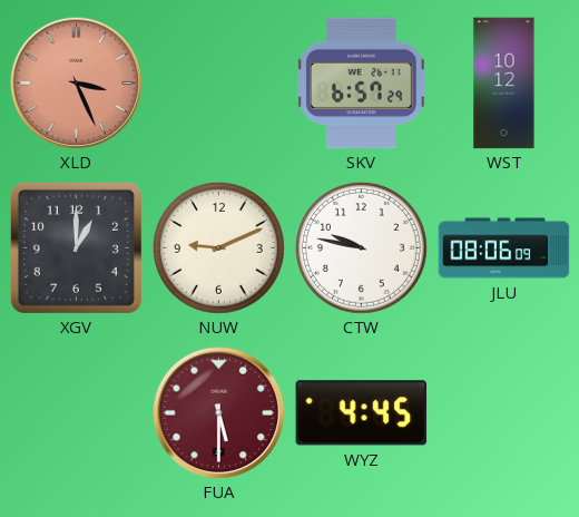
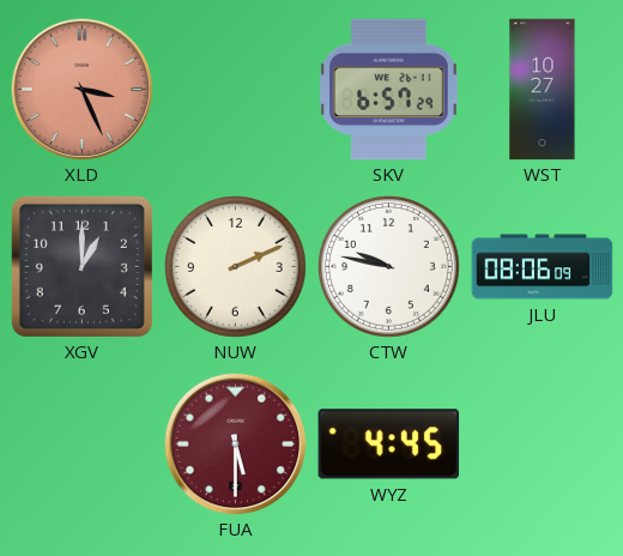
WST: 10:12 -> 10:27 (543, 90)
NUW: 9:11 -> 2:11 (236, 267)
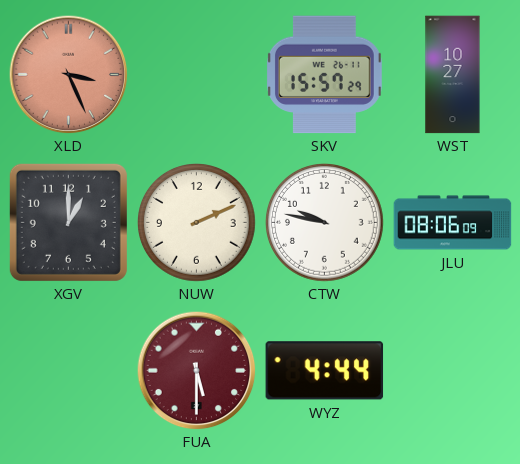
SKV: 6:57 -> 15:57 (324, 75)
WYZ: 4:45 -> 4:44 (325, 371)
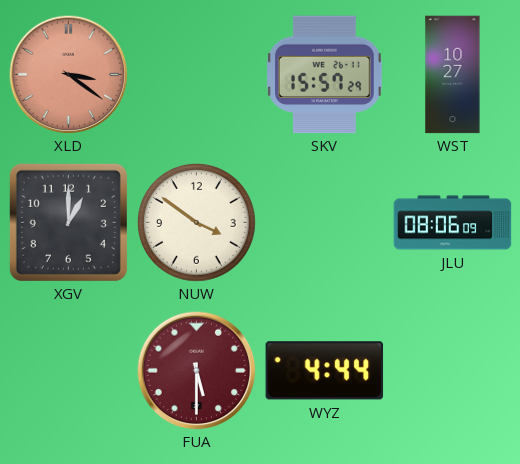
XLD: 3:26 -> 3:21 (68, 74)
NUW: 2:11 -> 3:51 (197, 223)
CTW: 9:47 -> none (325, 223)
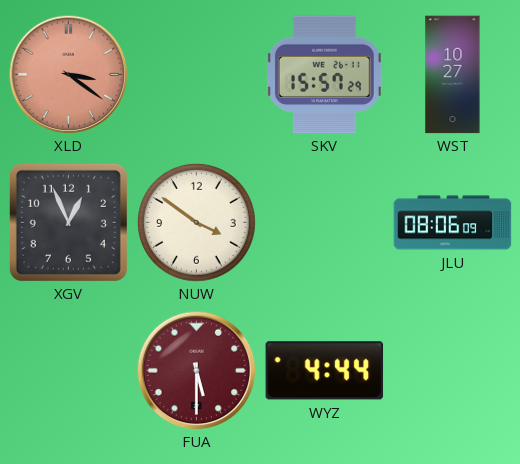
XGV: 1:00 -> 12:56 (68, 222)
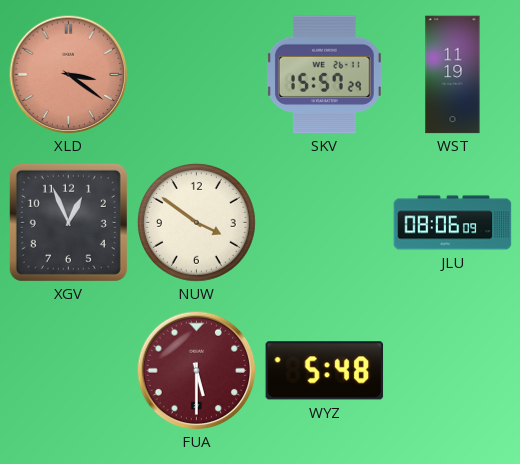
WST: 10:27 -> 11:19 (453, 75)
WYZ: 4:44 -> 5:48 (325, 371)
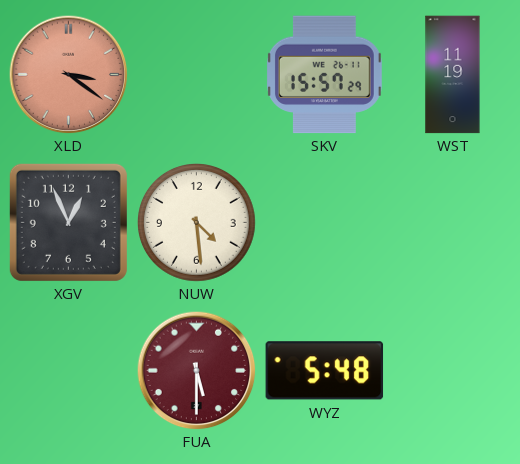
NUW: 3:51 -> 4:29 (197, 223)
JLU: 08:06 -> none (453, 223)
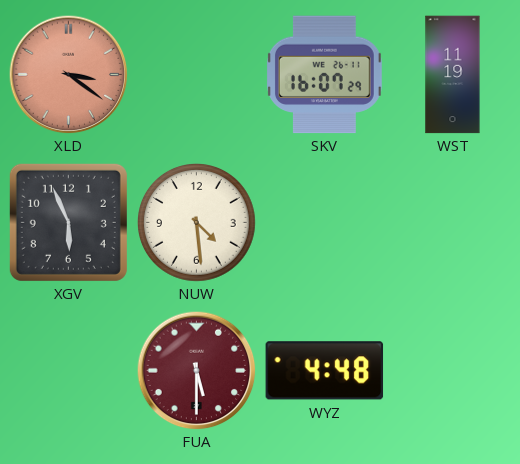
SKV: 15:57 -> 16:07 (324, 75)
XGV: 12:56 -> 5:56 (68, 222)
WYZ: 5:48 -> 4:48 (325, 371)
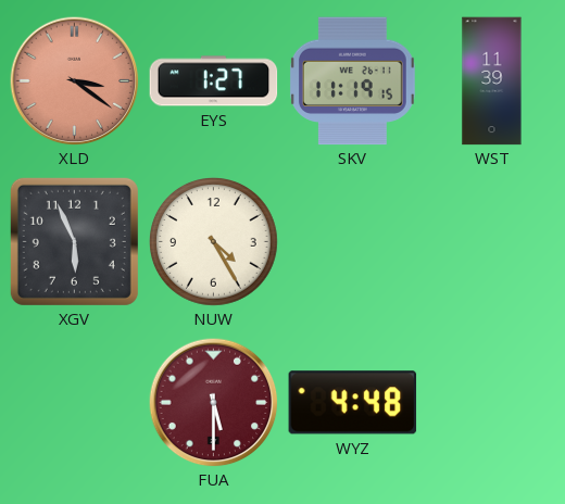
EYS: none -> 1:27 (214, 81)
SKV: 16:07 -> 11:19 (352, 81)
WST: 11:19 -> 11:39 (492, 81)
NUW: 4:29 -> 4:25 (214, 242)
